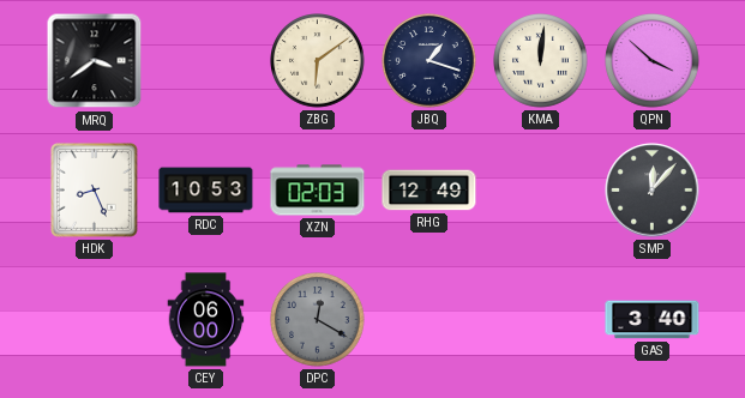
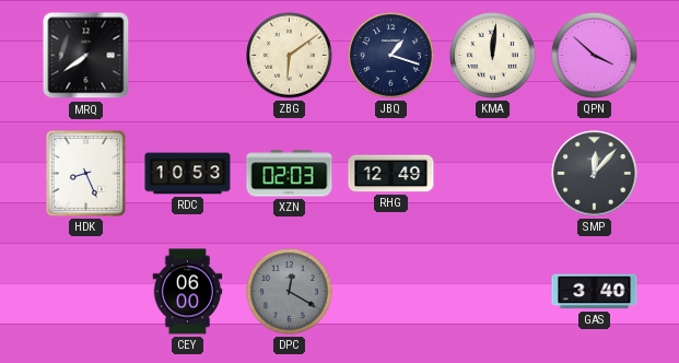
MRQ: 3:39 -> 7:39 (86, 56)
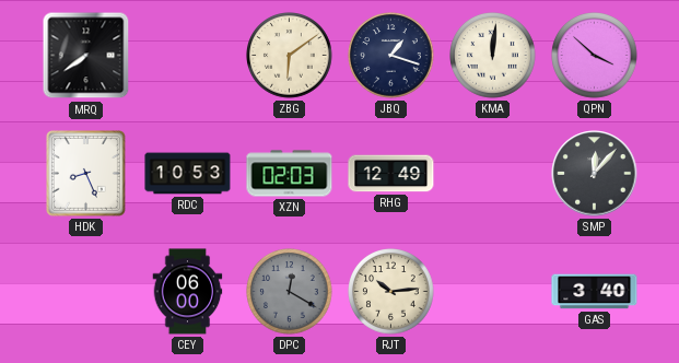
RJT: none -> 10:14 (391, 292)
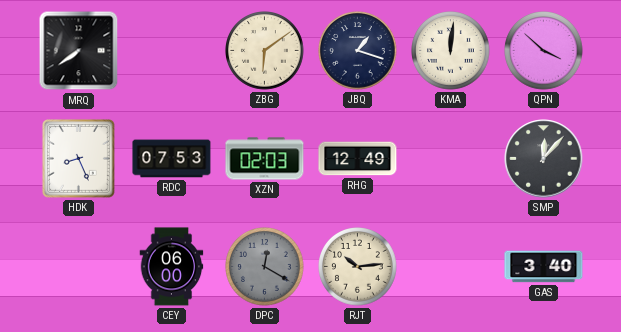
RDC: 10:53 -> 07:53 (172, 159)
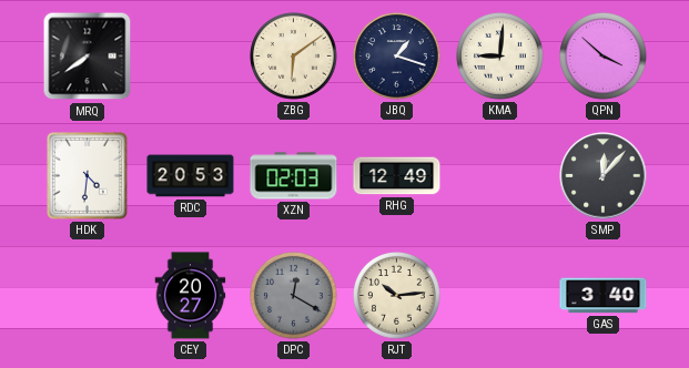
KMA: 12:01 -> 9:01 (500, 57)
HDK: 8:26 -> 4:31 (88, 176)
RDC: 07:53 -> 20:53 (191, 176)
CEY: 06:00 -> 20:27 (191, 296)
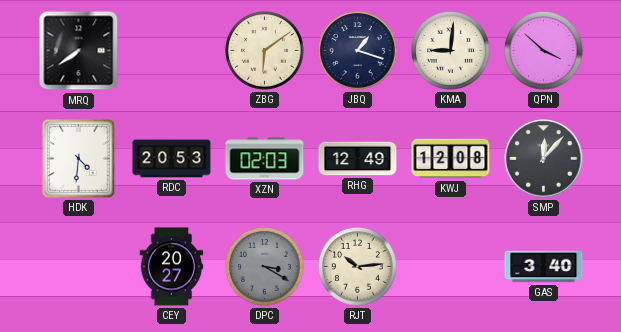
KWJ: none -> 12:08 (451, 159)
DPC: 12:20 -> 3:20 (265, 267)
